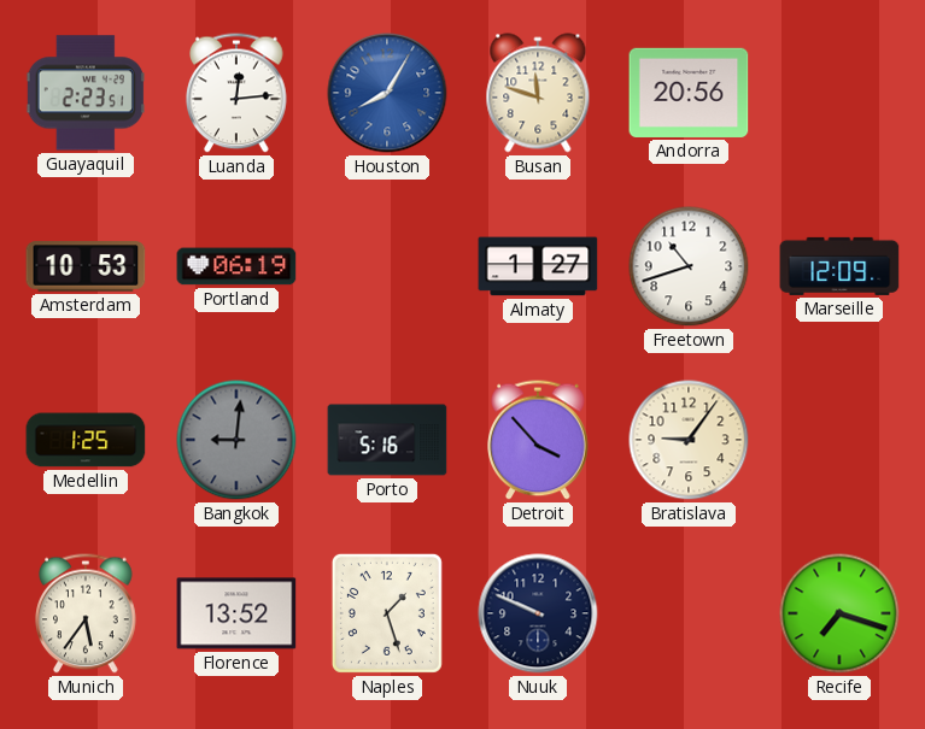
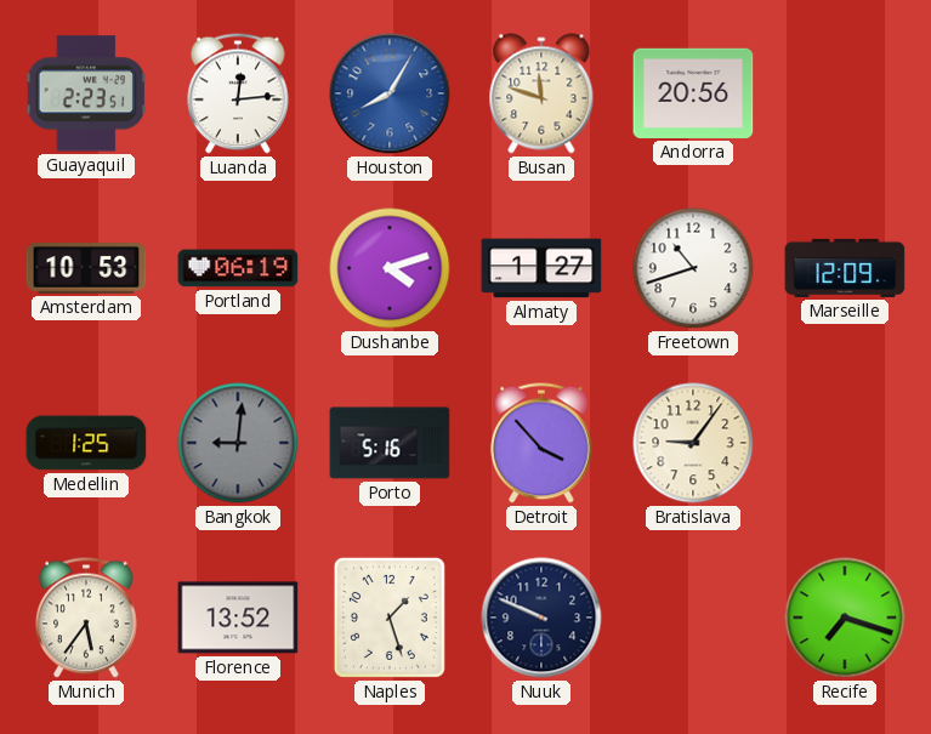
Dushanbe: none -> 4:12 (390, 268)
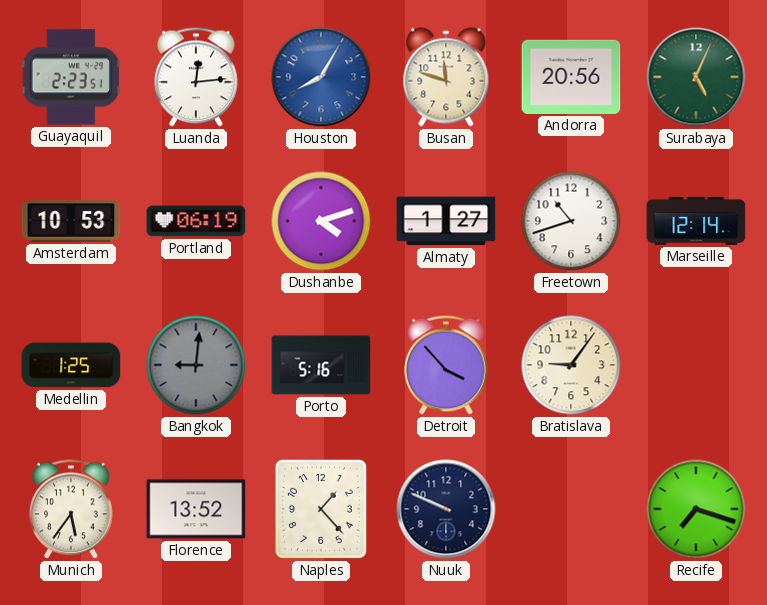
Surabaya: none -> 5:04 (696, 77)
Marseille: 12:09 -> 12:14 (696, 221)
Naples: 1:27 -> 1:23 (321, 509)
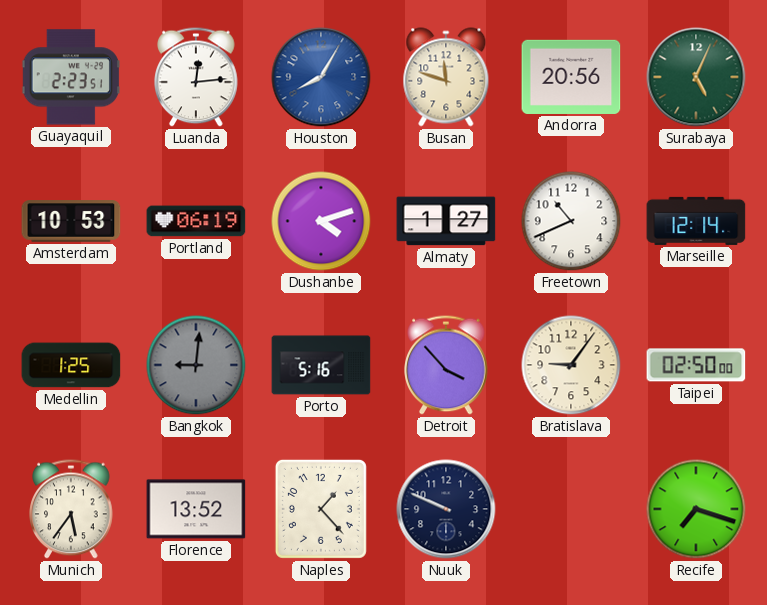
Freetown: 10:42 -> 10:41 (571, 221)
Taipei: none -> 02:50 (696, 365)
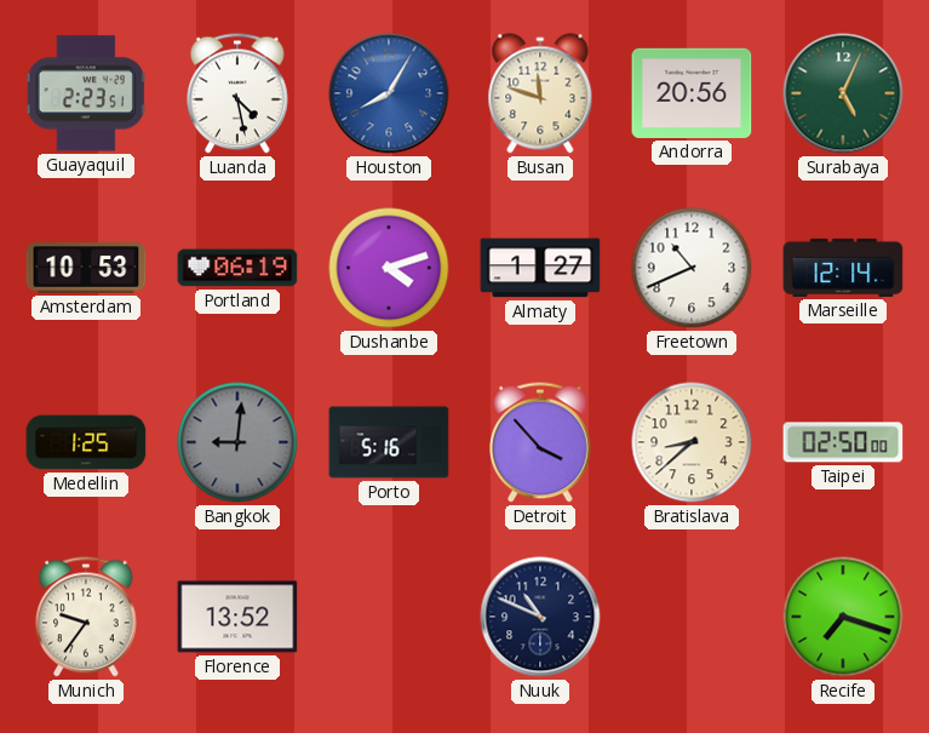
Luanda: 12:14 -> 4:28 (237, 93)
Bratislava: 9:06 -> 8:38 (692, 442)
Munich: 5:36 -> 9:36 (86, 617)
Naples: 1:23 -> none (321, 509)
Nuuk: 9:49 -> 10:49 (540, 617)
